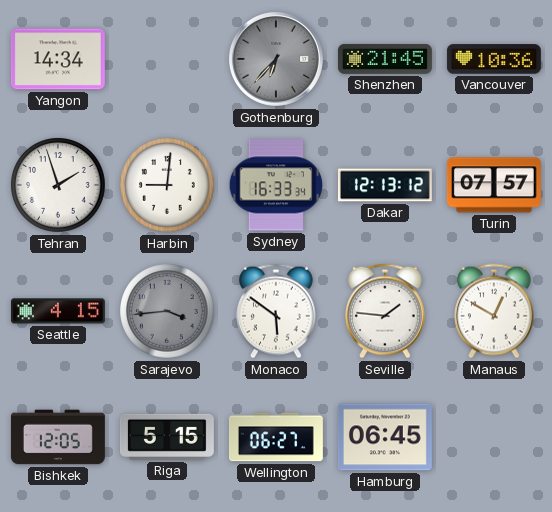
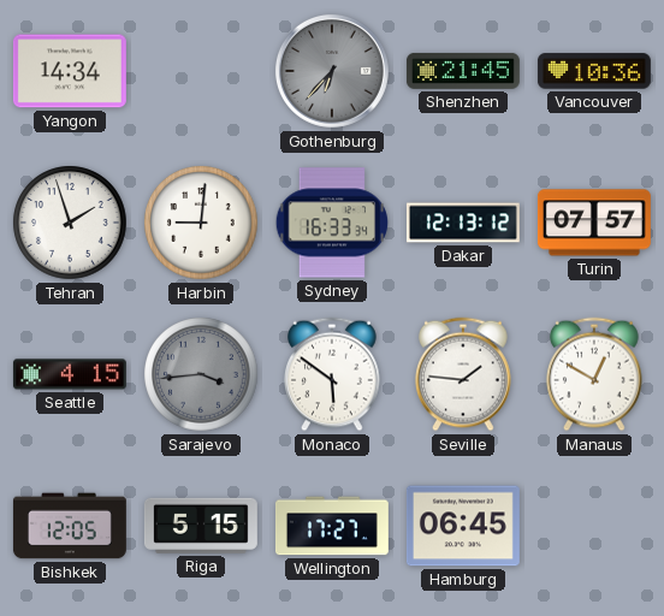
Wellington: 06:27 -> 17:27 (332, 526)
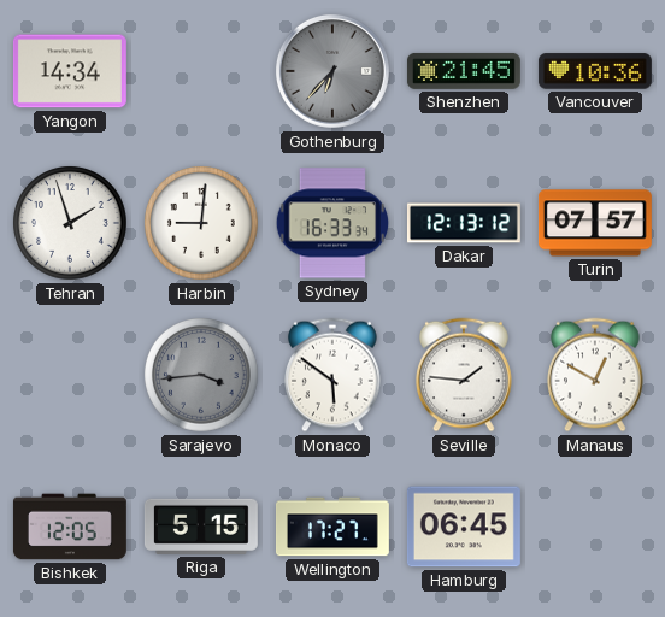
Seattle: 4:15 -> none (70, 374)
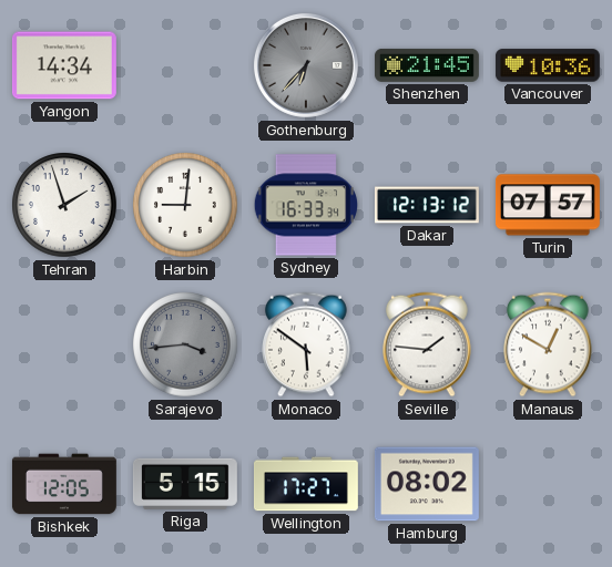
Hamburg: 06:45 -> 08:02 (427, 484)
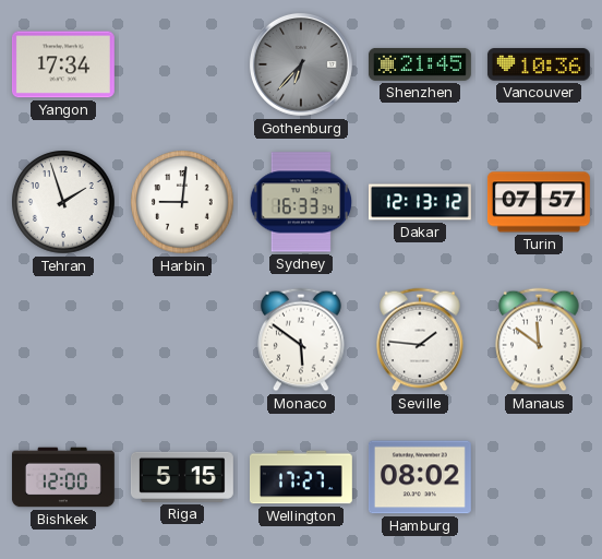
Yangon: 14:34 -> 17:34 (63, 64)
Sarajevo: 3:44 -> none (185, 344)
Manaus: 12:50 -> 11:51 (539, 340)
Bishkek: 12:05 -> 12:00 (63, 477)
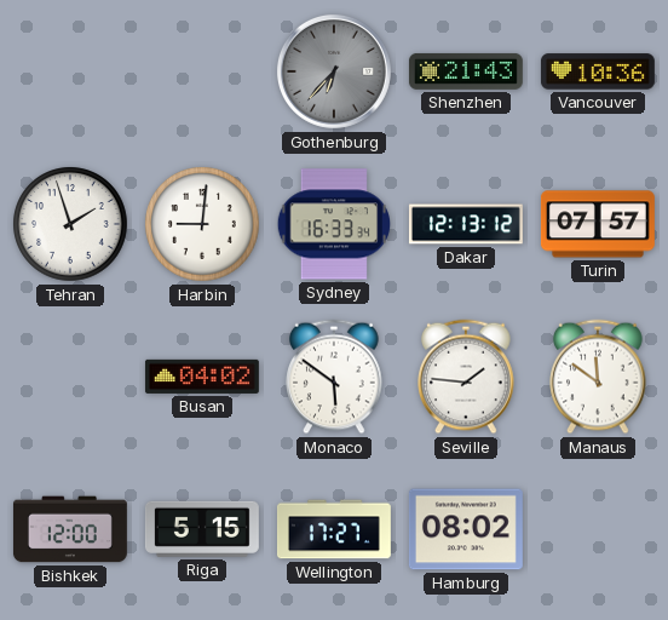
Yangon: 17:34 -> none (63, 64)
Shenzhen: 21:45 -> 21:43 (466, 71)
Busan: none -> 04:02 (202, 377)
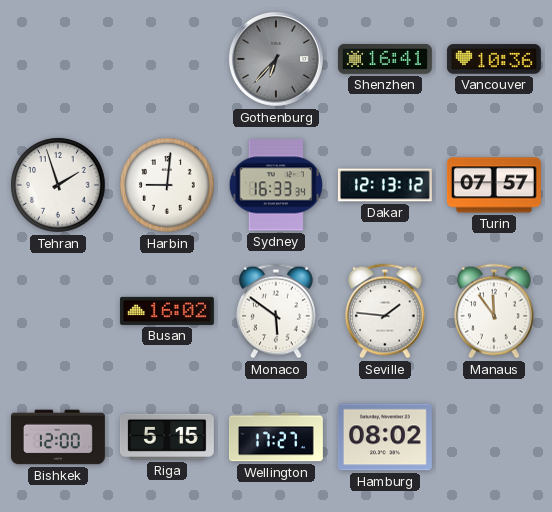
Shenzhen: 21:43 -> 16:41 (385, 59)
Busan: 04:02 -> 16:02 (167, 311)
Manaus: 11:51 -> 11:54 (494, 311)
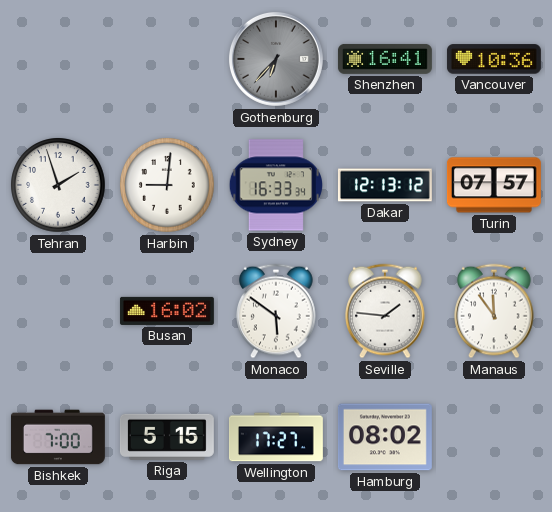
Bishkek: 12:00 -> 7:00 (58, 437)
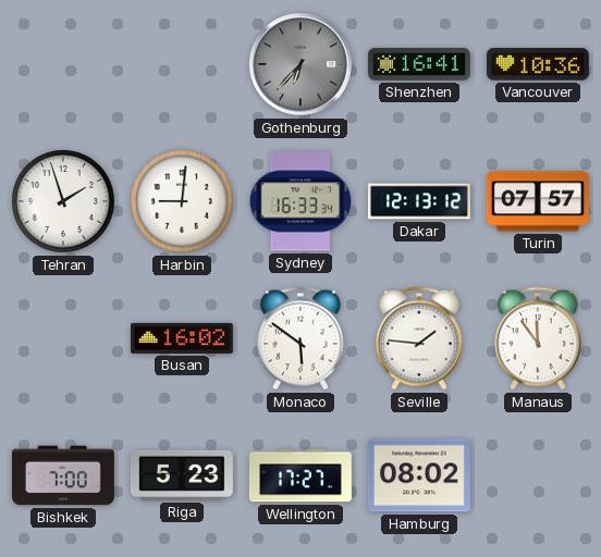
Riga: 5:15 -> 5:23 (182, 475)
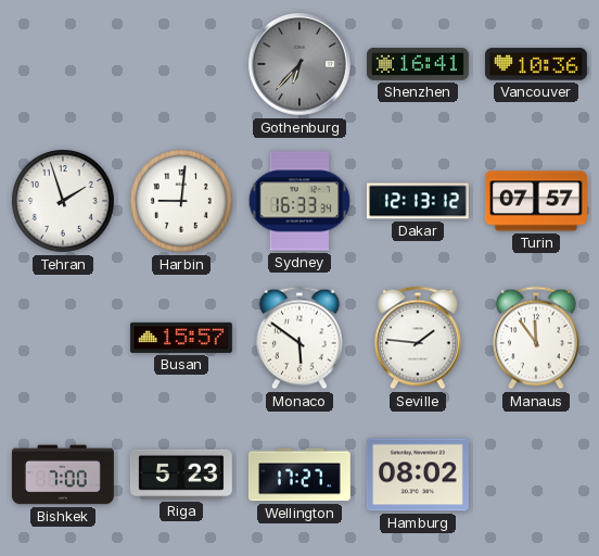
Busan: 16:02 -> 15:57 (181, 338)
